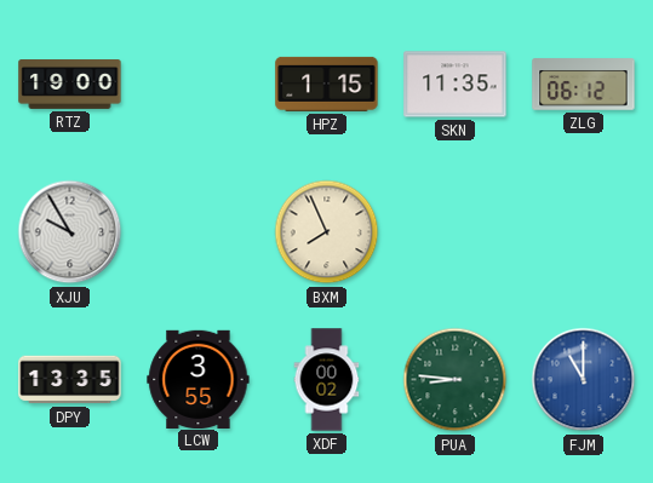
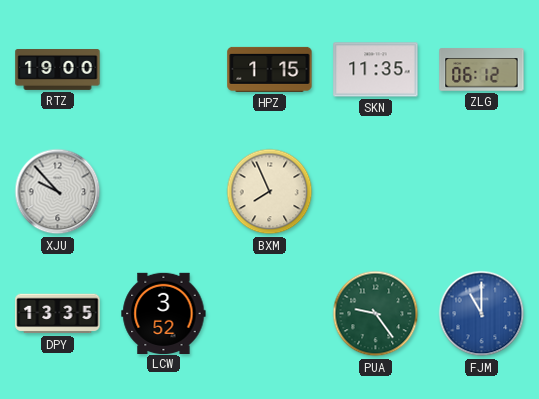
XJU: 9:55 -> 9:53 (58, 192)
LCW: 3:55 -> 3:52 (164, 313)
XDF: 00:02 -> none (327, 380)
PUA: 8:46 -> 9:24 (376, 314)
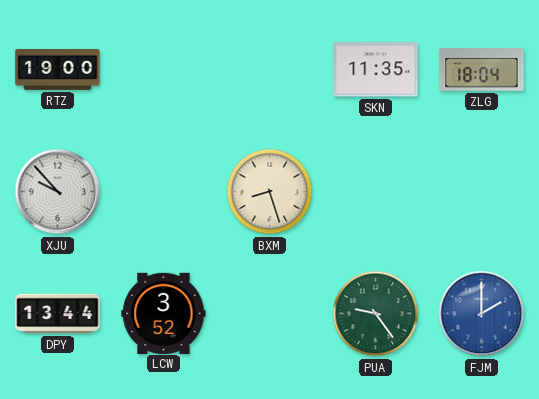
HPZ: 1:15 -> none (270, 69)
ZLG: 06:12 -> 18:04 (482, 70)
BXM: 7:56 -> 8:27 (270, 192)
DPY: 13:35 -> 13:44 (58, 314)
FJM: 11:00 -> 2:00 (482, 314)
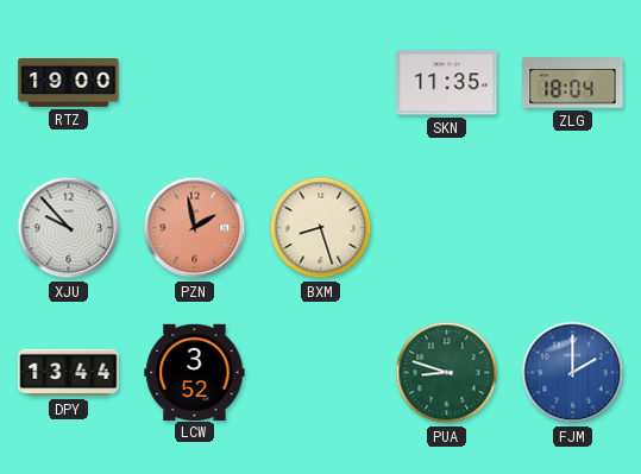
PZN: none -> 1:58 (195, 228)
PUA: 9:24 -> 8:48 (447, 373)
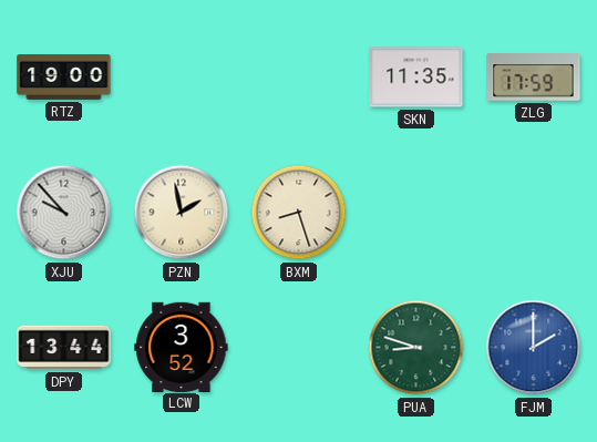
ZLG: 18:04 -> 17:59 (534, 78)
PZN dial: salmon -> cream (182, 213)
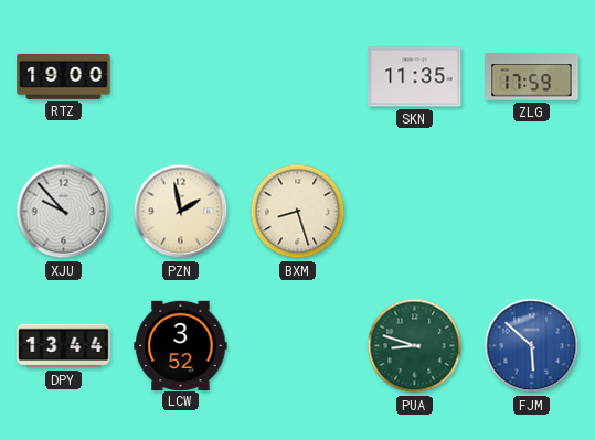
FJM: 2:00 -> 5:52 (532, 346)
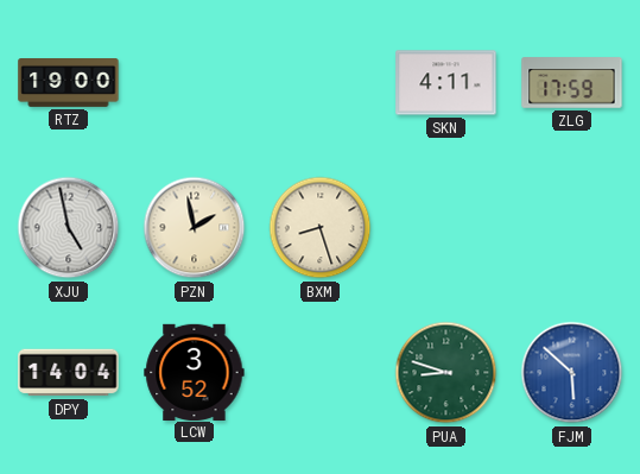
SKN: 11:35 -> 4:11 (446, 83)
XJU: 9:53 -> 4:58 (69, 228)
DPY: 13:44 -> 14:04 (69, 373)
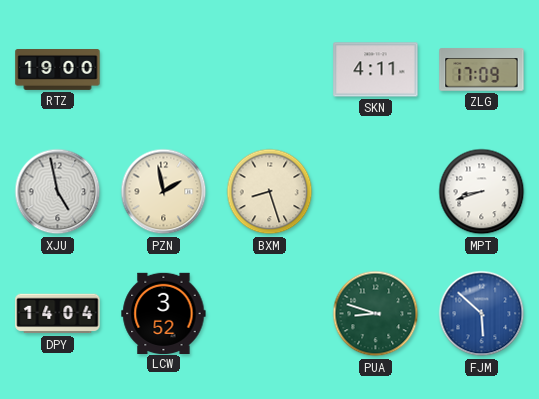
ZLG: 17:59 -> 17:09 (482, 70)
MPT: none -> 8:42 (482, 192)
